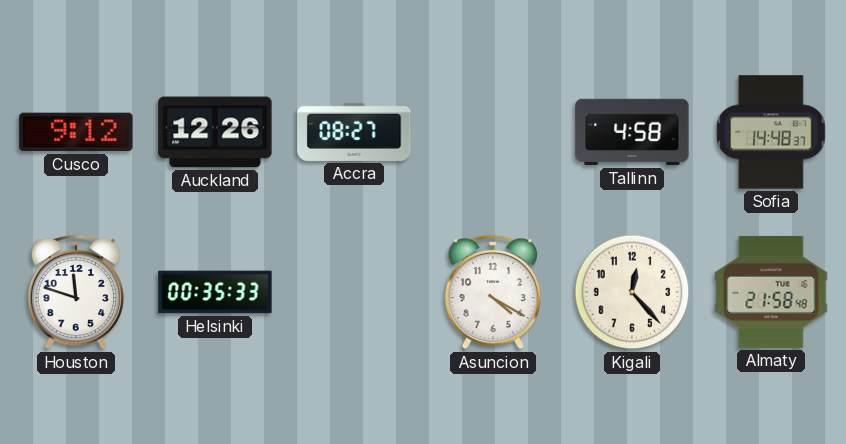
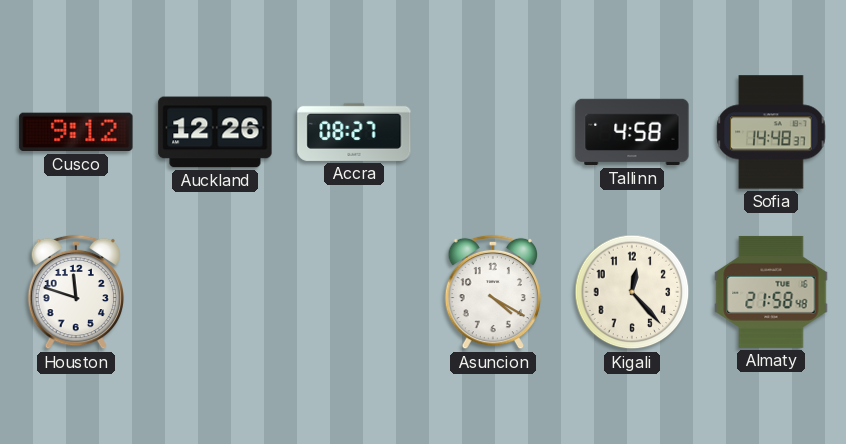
Helsinki: 00:35 -> none (215, 292)
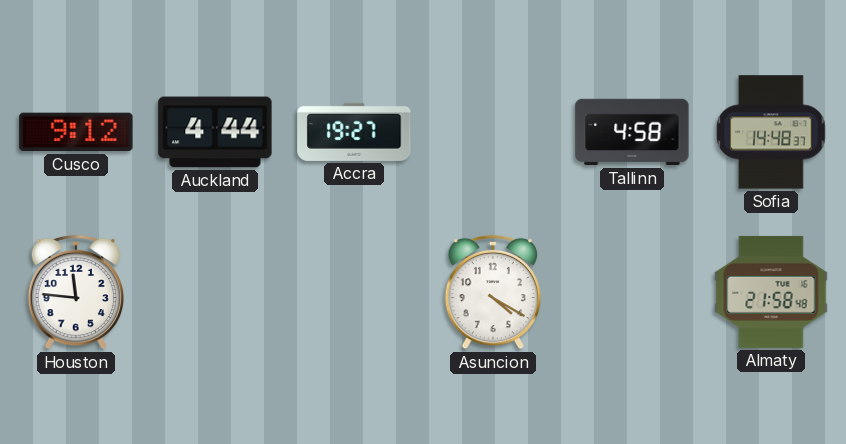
Auckland: 12:26 -> 4:44 (215, 132)
Accra: 08:27 -> 19:27 (354, 132)
Houston: 11:48 -> 11:46 (76, 292)
Kigali: 12:23 -> none (632, 292)
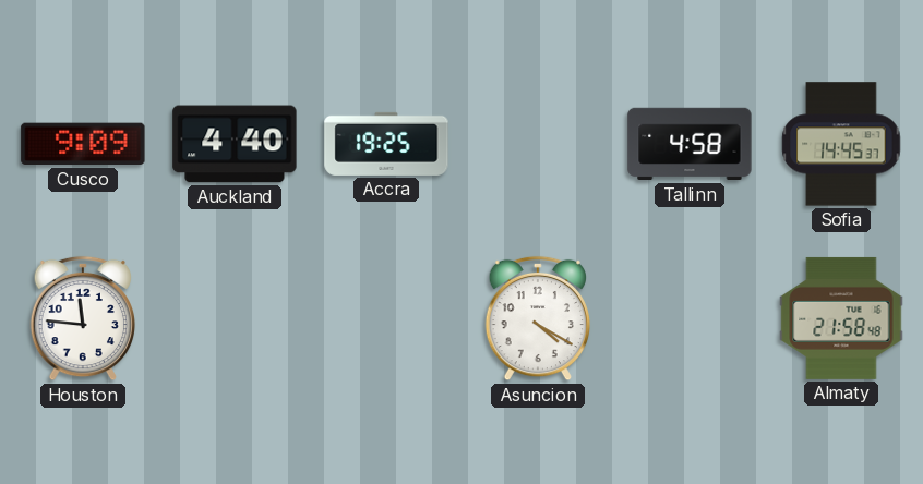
Cusco: 9:12 -> 9:09 (83, 144)
Auckland: 4:44 -> 4:40 (235, 144)
Accra: 19:27 -> 19:25 (386, 144)
Sofia: 14:48 -> 14:45 (841, 144)
